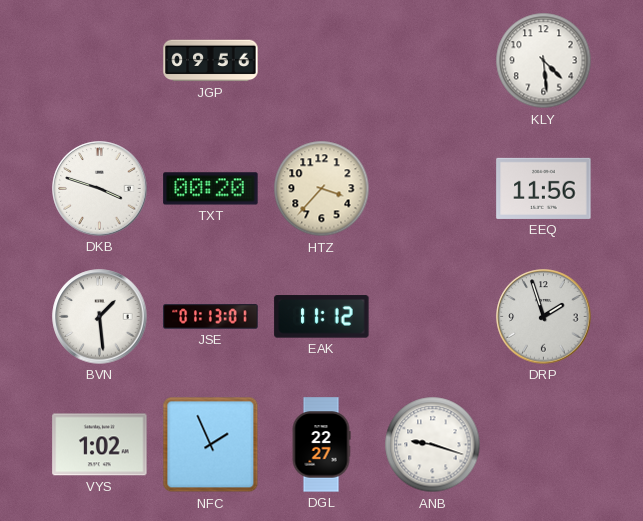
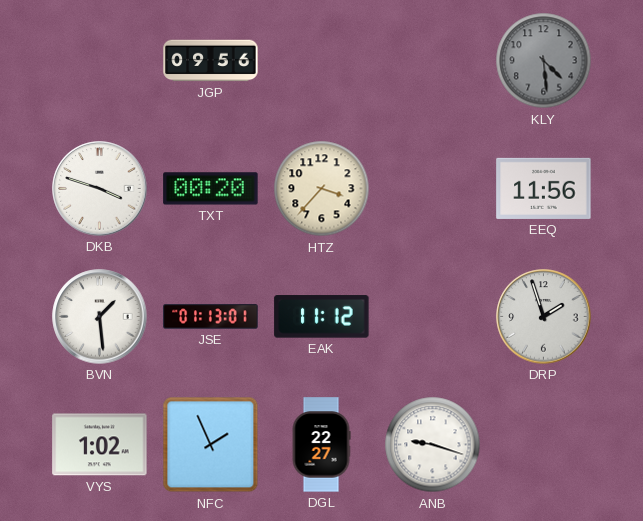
KLY dial: white -> grey (544, 61)
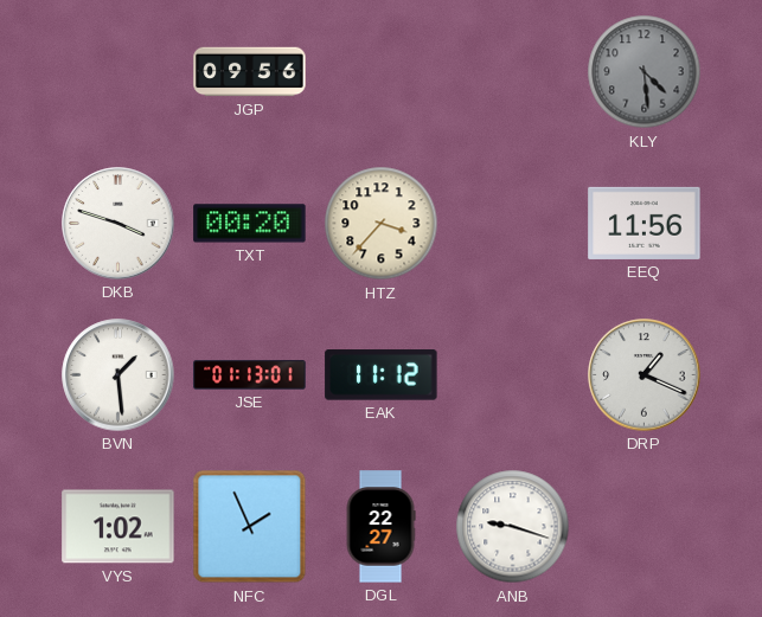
DRP: 1:57 -> 1:19 (645, 375)
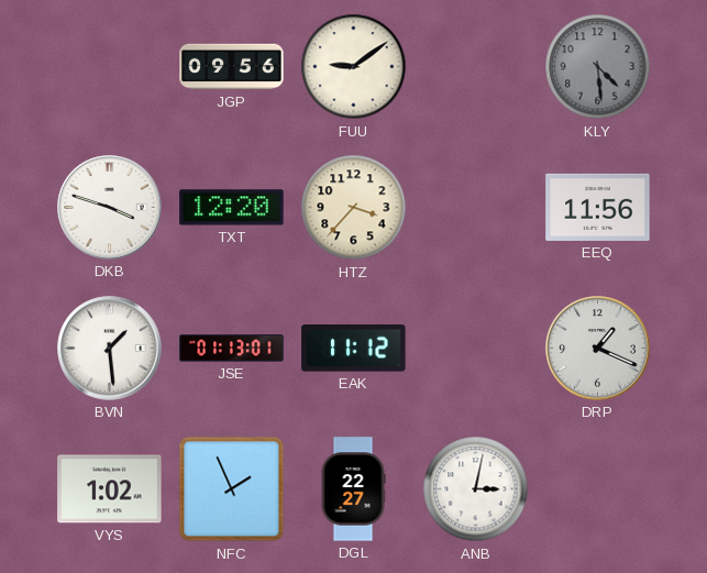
FUU: none -> 9:09 (354, 67)
TXT: 00:20 -> 12:20 (232, 208)
ANB: 9:18 -> 3:02 (476, 489)
